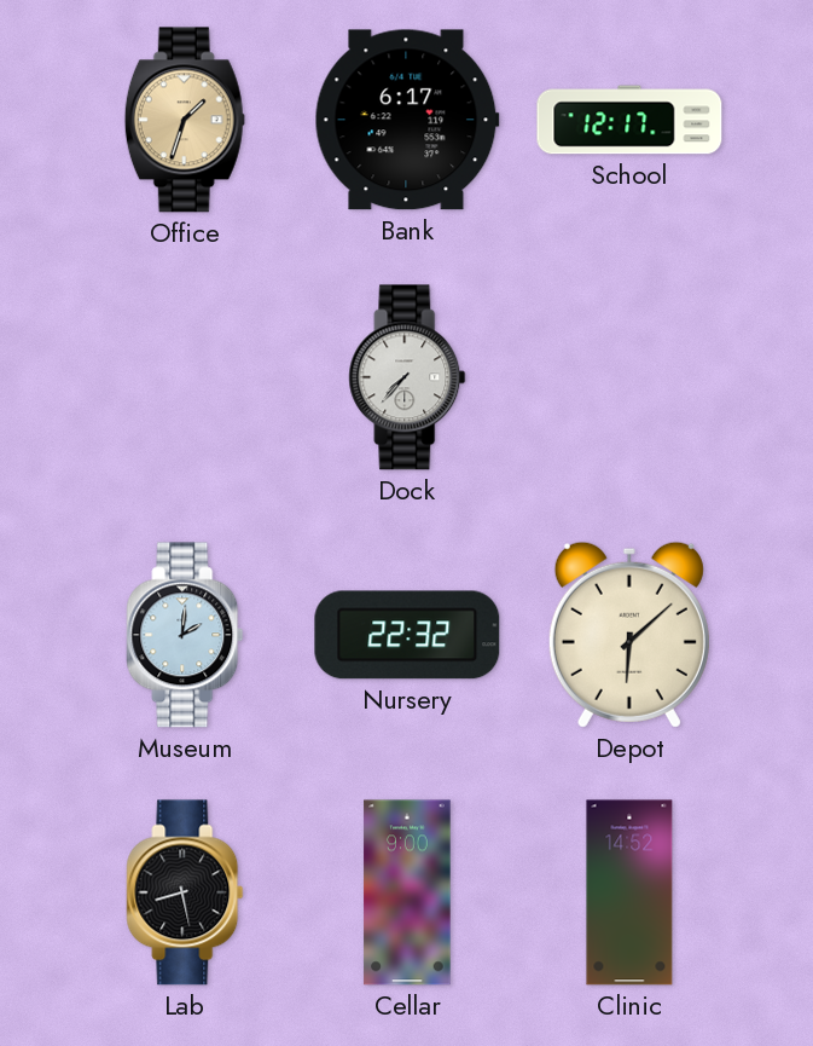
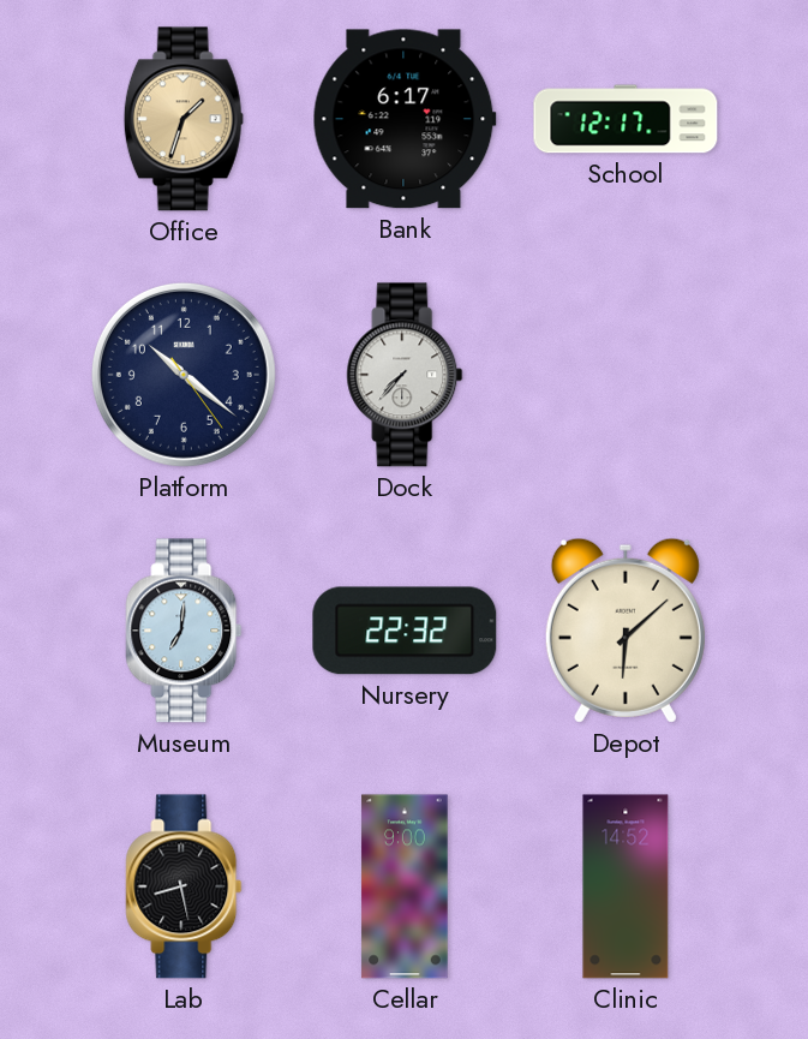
Platform: none -> 10:21 (184, 375)
Museum: 2:01 -> 7:01 (184, 631)
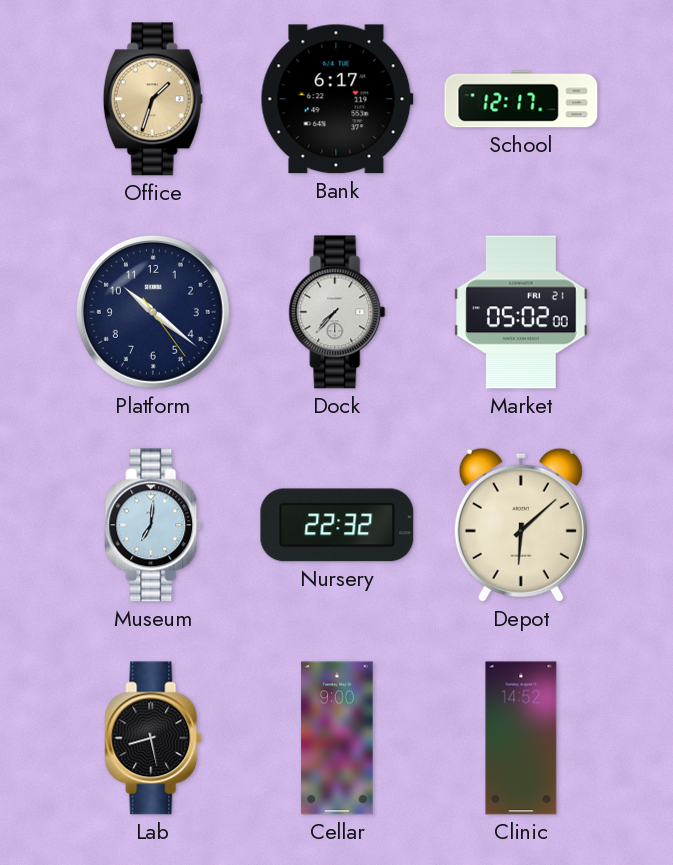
Market: none -> 05:02 (521, 312)
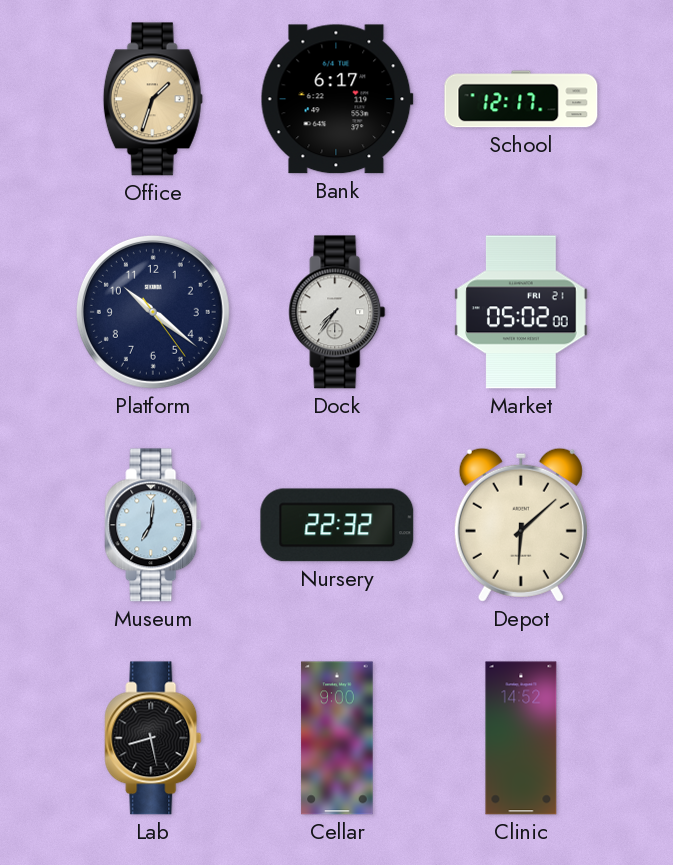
Dock: 7:37 -> 7:36 (337, 312)
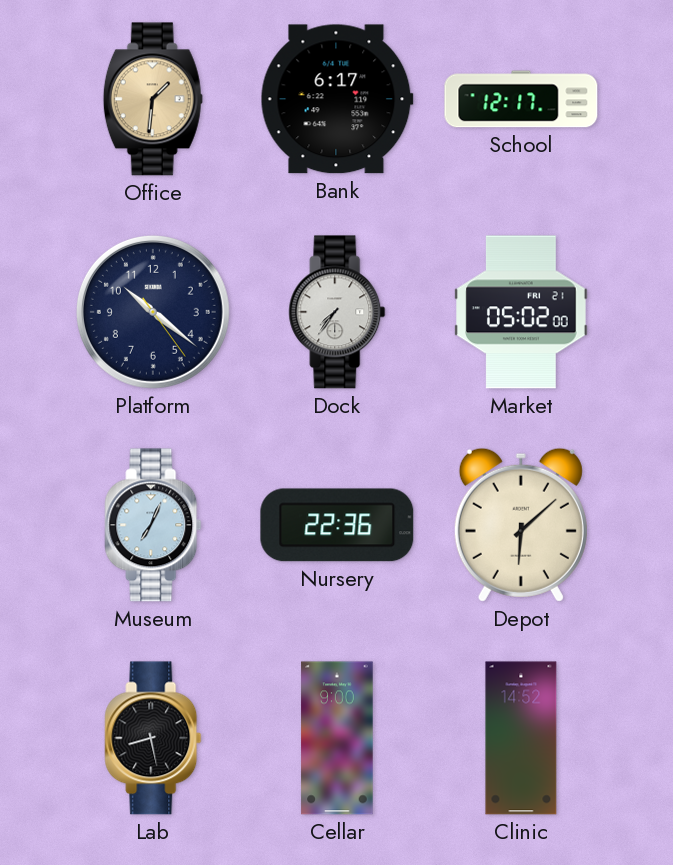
Office: 1:33 -> 1:31 (153, 99)
Museum: 7:01 -> 7:04 (153, 525)
Nursery: 22:32 -> 22:36 (337, 525)
